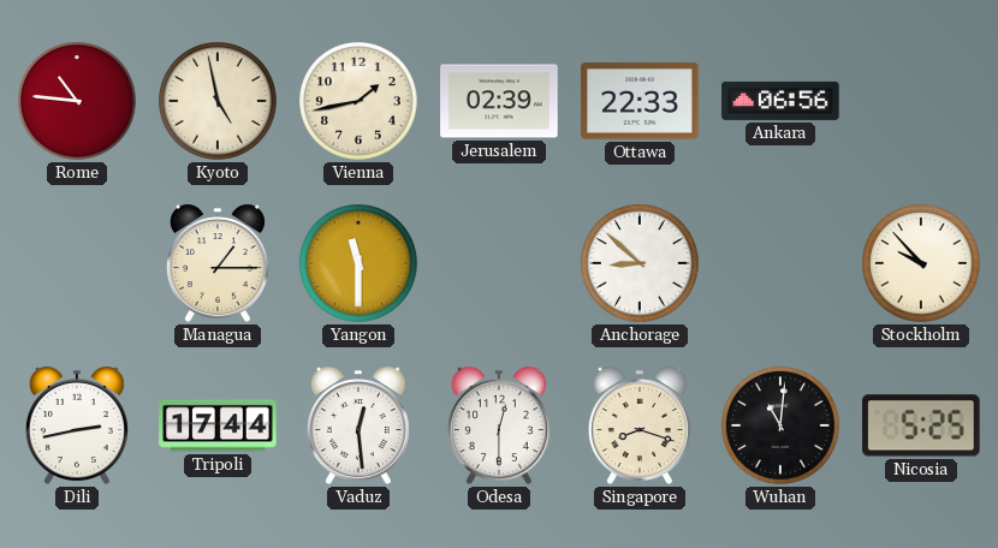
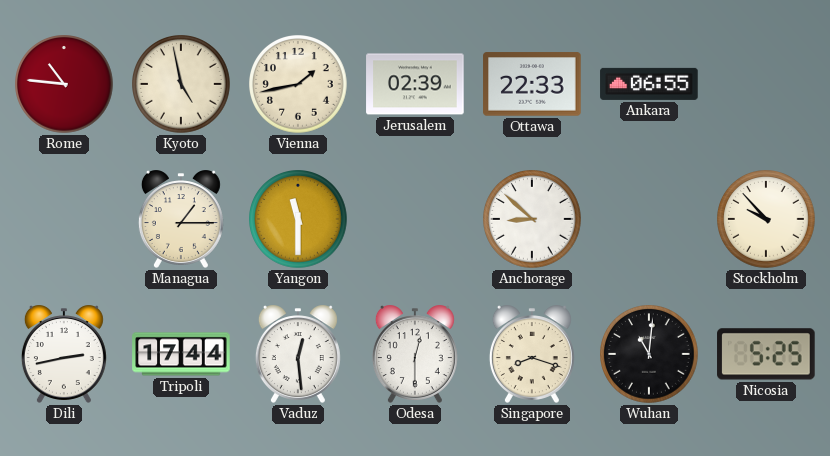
Ankara: 06:56 -> 06:55 (649, 84)
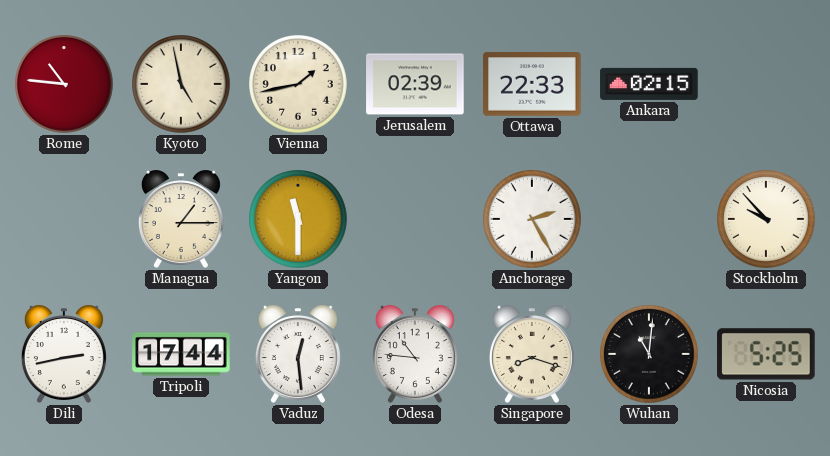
Ankara: 06:55 -> 02:15 (649, 84)
Anchorage: 8:52 -> 2:25 (532, 219)
Odesa: 12:30 -> 10:46 (415, 354)
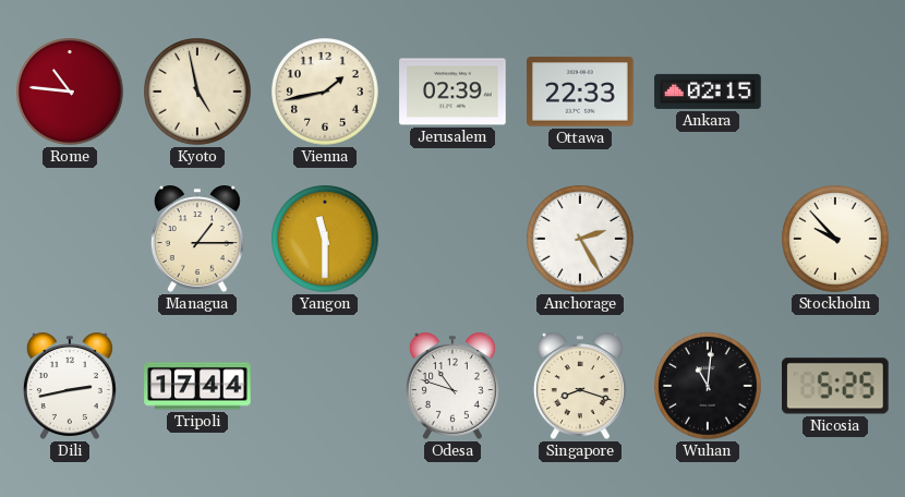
Vaduz: 12:29 -> none (298, 354)
Odesa: 10:46 -> 10:48 (452, 386)
